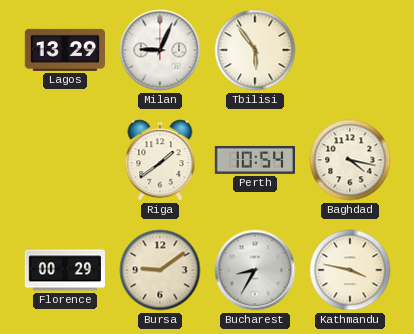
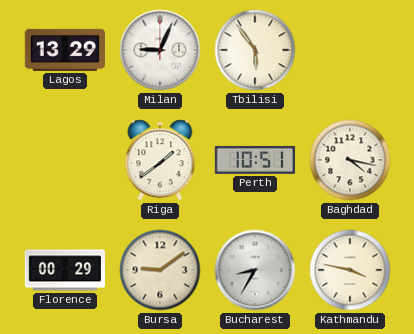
Perth: 10:54 -> 10:51 (254, 160)
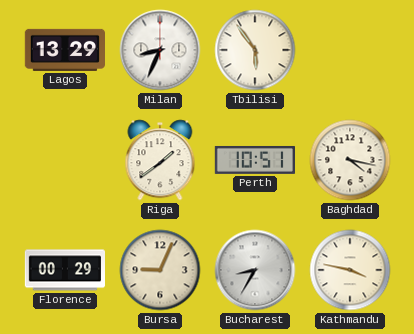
Milan: 9:04 -> 8:34 (160, 50)
Bursa: 9:09 -> 9:04 (160, 270)
